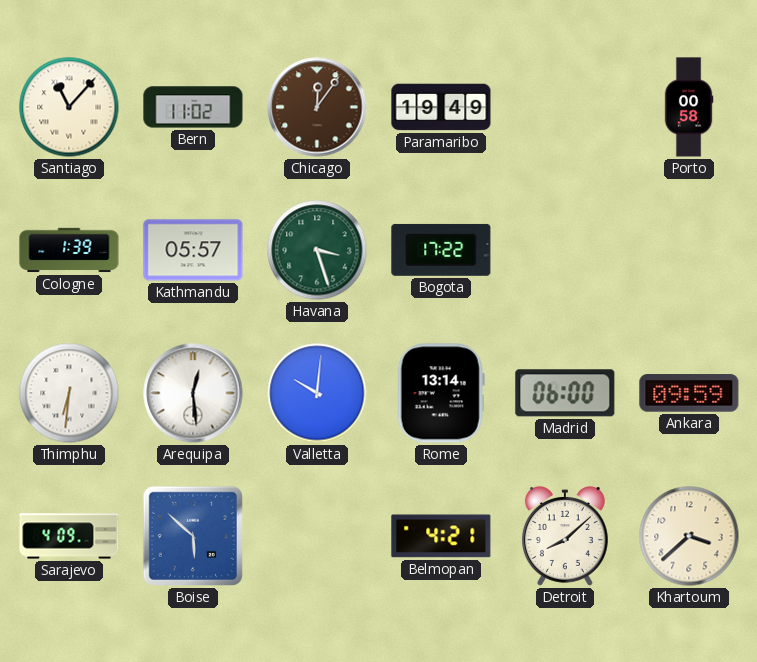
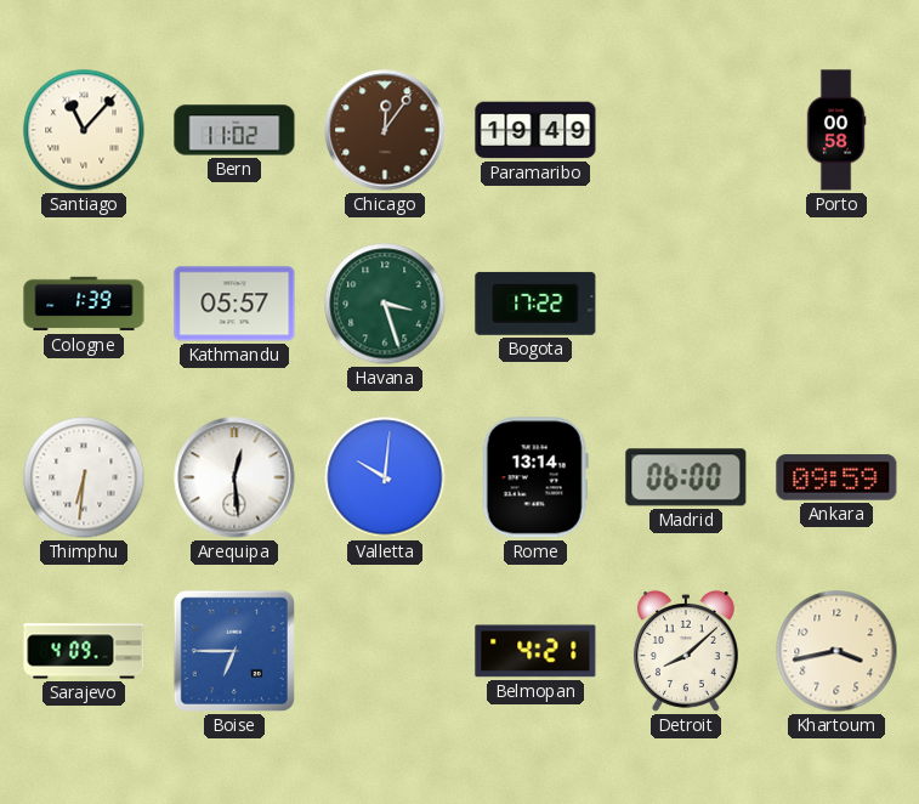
Boise: 5:52 -> 6:45 (234, 651)
Khartoum: 3:38 -> 3:43 (836, 651)
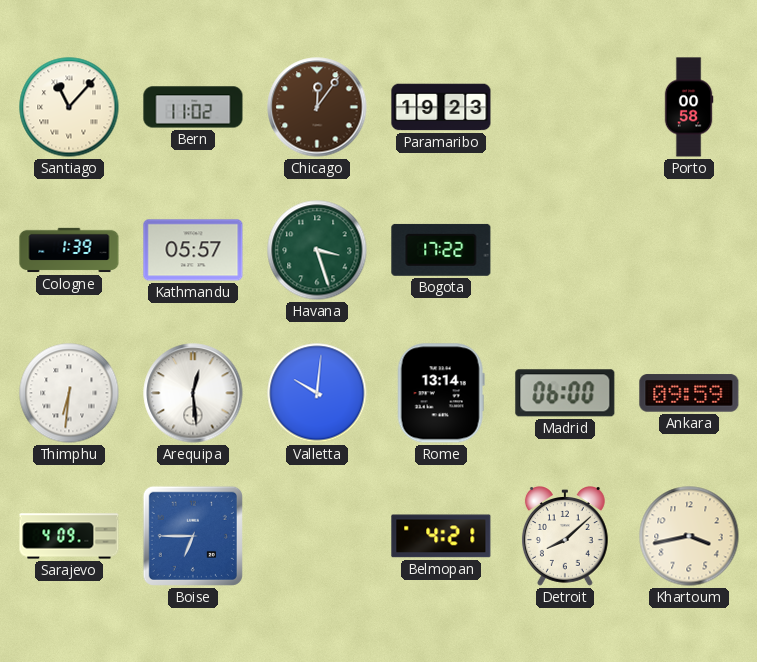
Paramaribo: 19:49 -> 19:23 (441, 107)
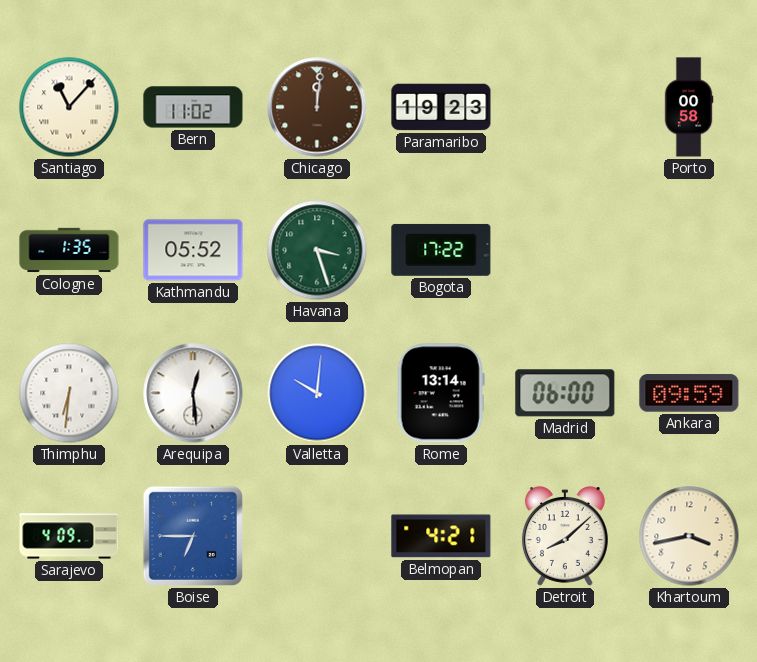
Chicago: 12:06 -> 12:01 (317, 107)
Cologne: 1:39 -> 1:35 (69, 250)
Kathmandu: 05:57 -> 05:52 (193, 250)
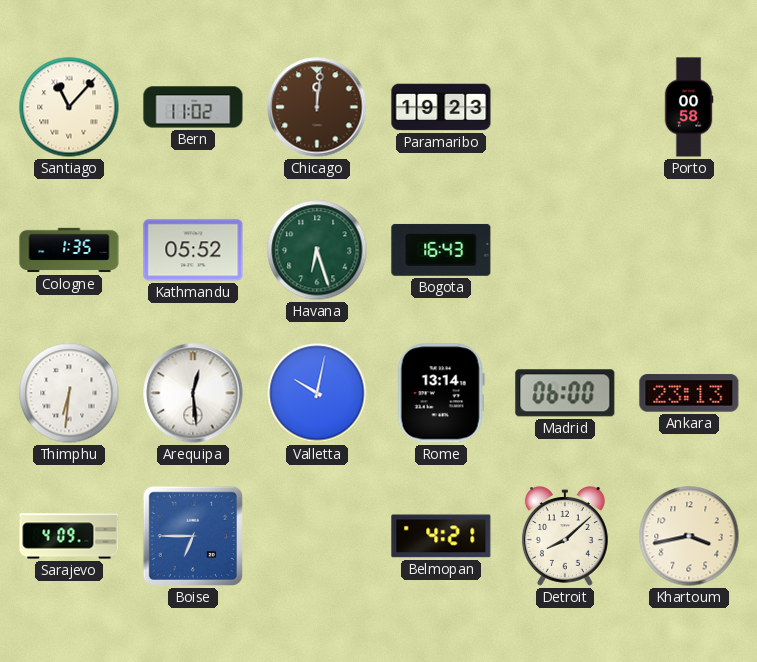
Havana: 3:27 -> 6:27 (317, 250)
Bogota: 17:22 -> 16:43 (441, 250)
Valletta: 10:01 -> 10:02 (317, 393)
Ankara: 09:59 -> 23:13 (689, 393)
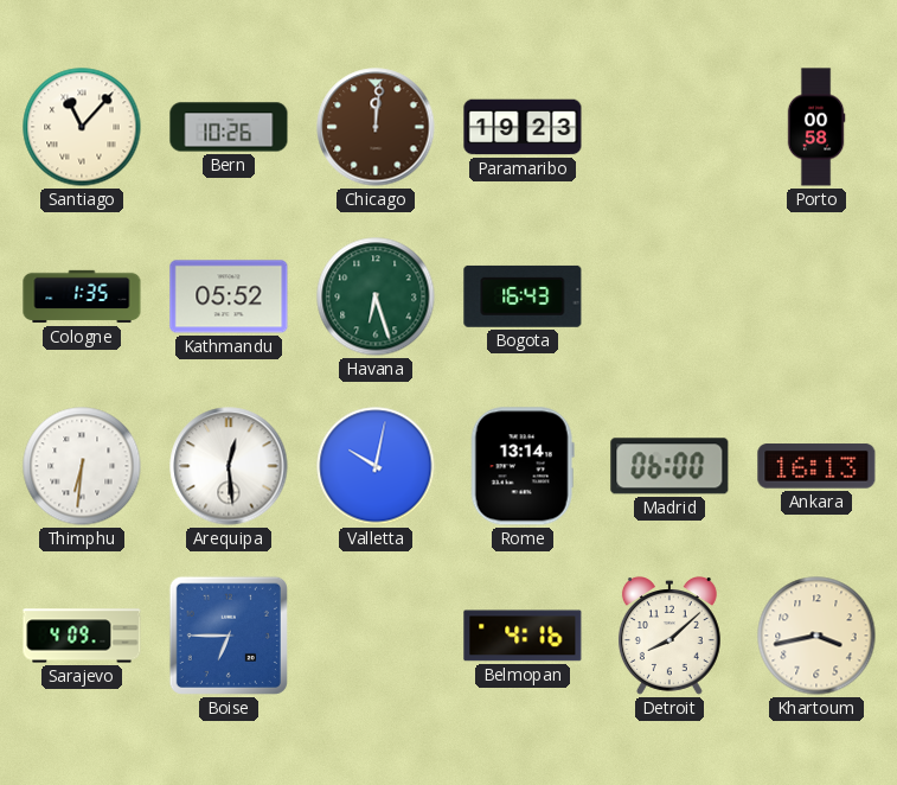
Bern: 11:02 -> 10:26 (229, 127)
Ankara: 23:13 -> 16:13 (816, 466)
Belmopan: 4:21 -> 4:16 (523, 636)
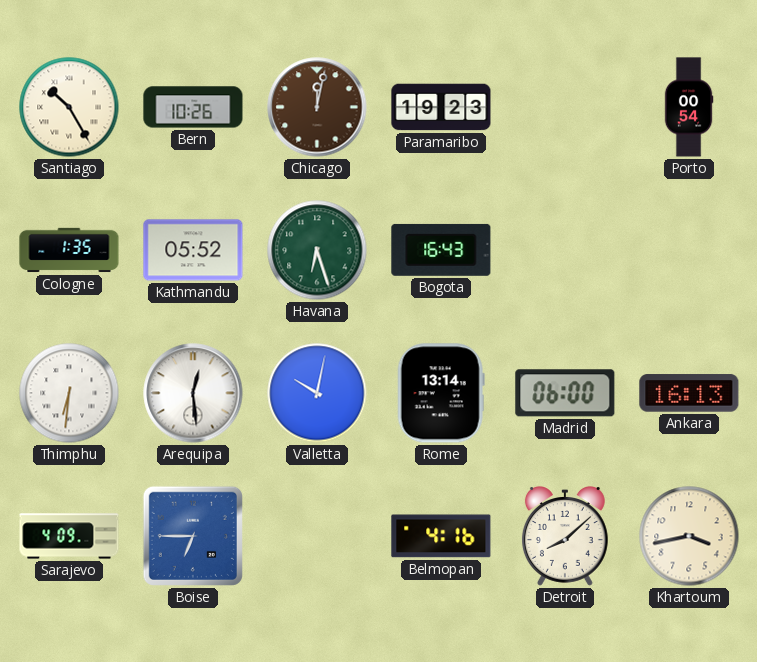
Santiago: 11:07 -> 10:25 (69, 107)
Chicago: 12:01 -> 12:02 (317, 107)
Porto: 00:58 -> 00:54 (689, 107)
